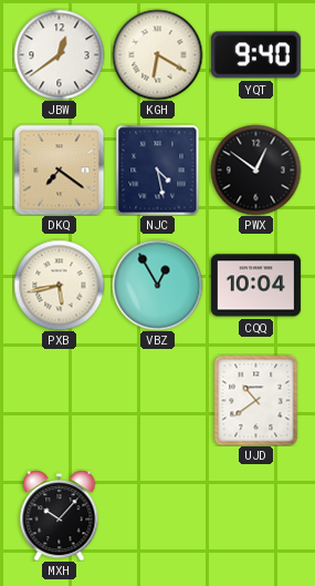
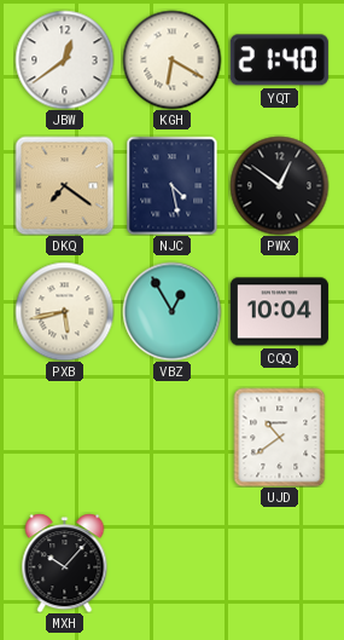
YQT: 9:40 -> 21:40 (279, 60)
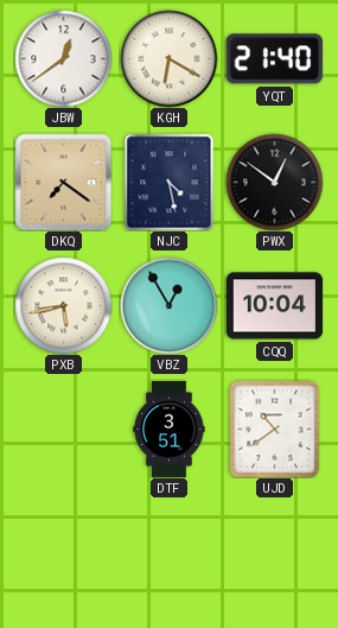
DTF: none -> 3:51 (170, 429)
MXH: 10:07 -> none (65, 563)
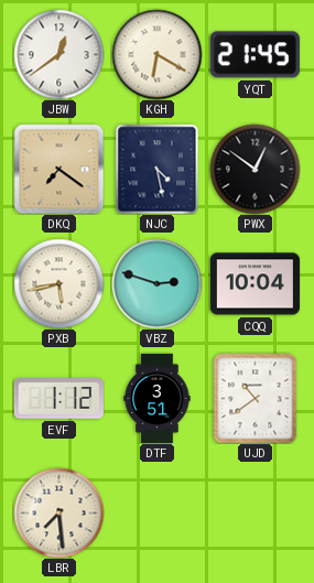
YQT: 21:40 -> 21:45 (255, 55)
VBZ: 12:55 -> 2:48 (156, 283)
EVF: none -> 1:12 (58, 399)
LBR: none -> 7:29 (58, 512)
